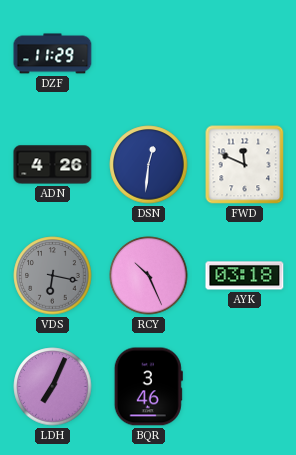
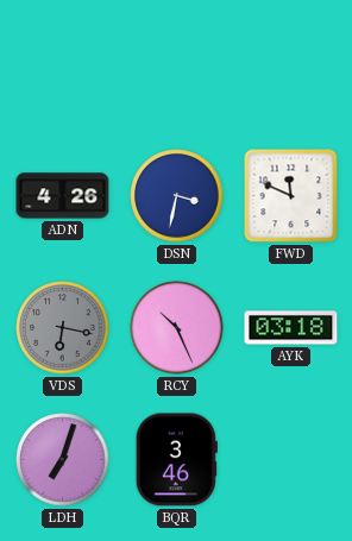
DZF: 11:29 -> none (53, 54)
DSN: 12:31 -> 3:32 (177, 196)
LDH: 7:04 -> 7:03 (63, 460)
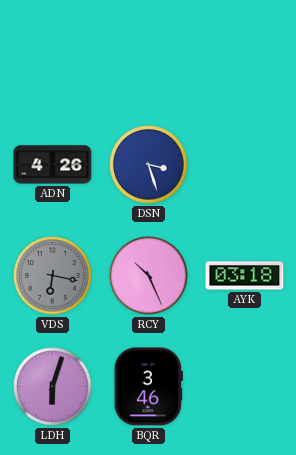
DSN: 3:32 -> 3:27 (149, 165)
FWD: 11:49 -> none (291, 196)
LDH: 7:03 -> 6:03 (53, 387)
